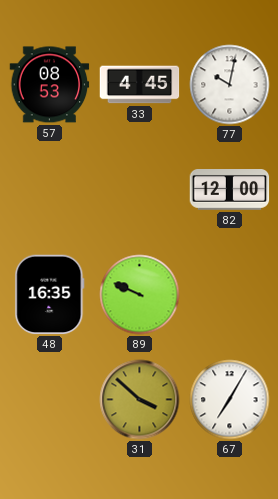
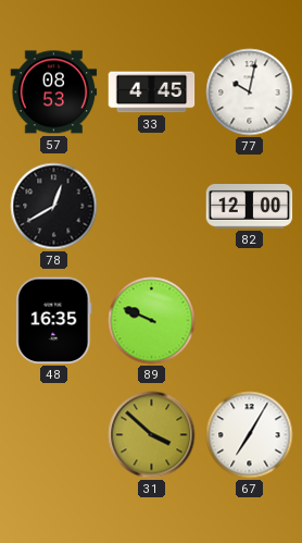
78: none -> 12:40 (54, 207)
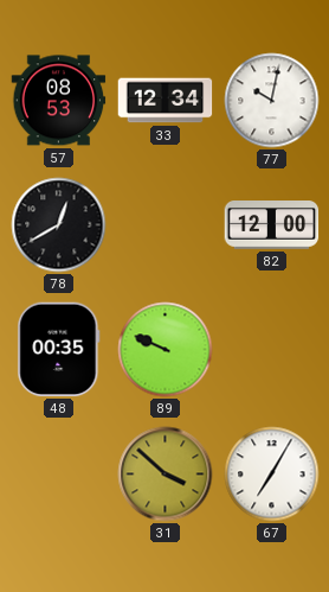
33: 4:45 -> 12:34 (166, 101)
48: 16:35 -> 00:35 (59, 350)
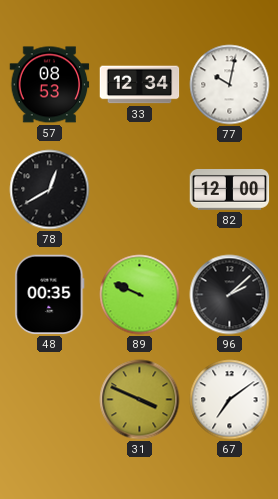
96: none -> 2:08 (230, 295)
31: 3:52 -> 3:49 (140, 400)
67: 7:05 -> 7:09 (230, 400)
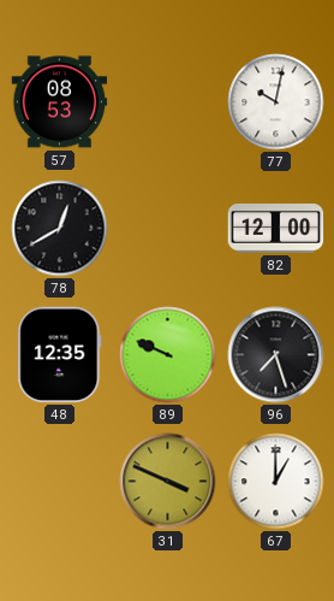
33: 12:34 -> none (140, 85)
48: 00:35 -> 12:35 (60, 355)
96: 2:08 -> 7:27 (276, 355)
67: 7:09 -> 1:00 (276, 482)
